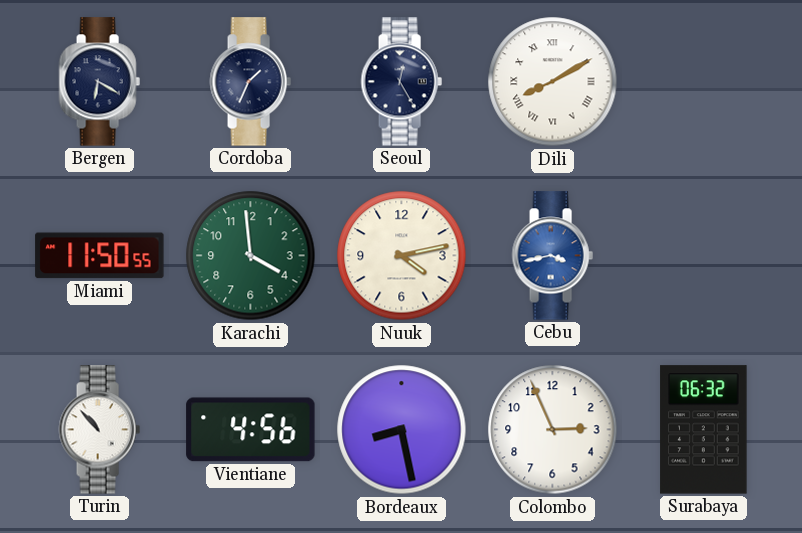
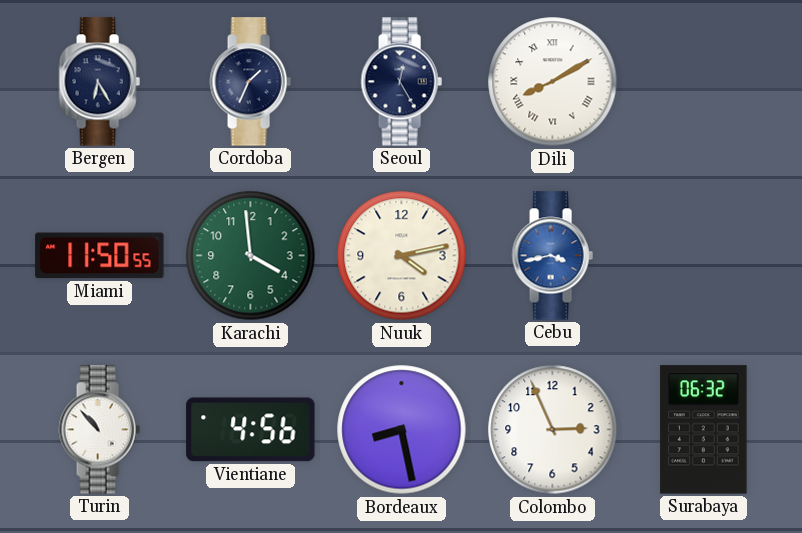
Bergen: 6:20 -> 6:25 (99, 82)
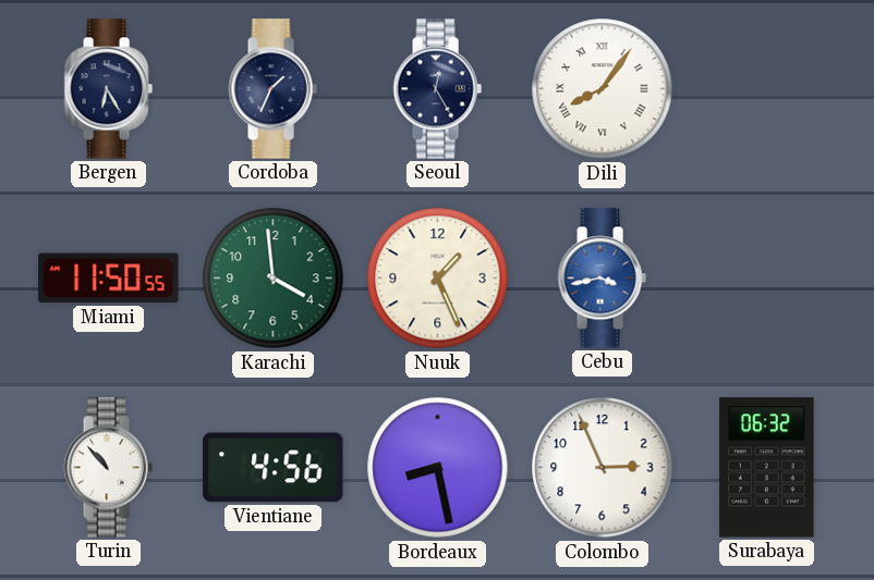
Dili: 8:10 -> 8:06 (603, 89)
Nuuk: 4:13 -> 1:26 (438, 279)
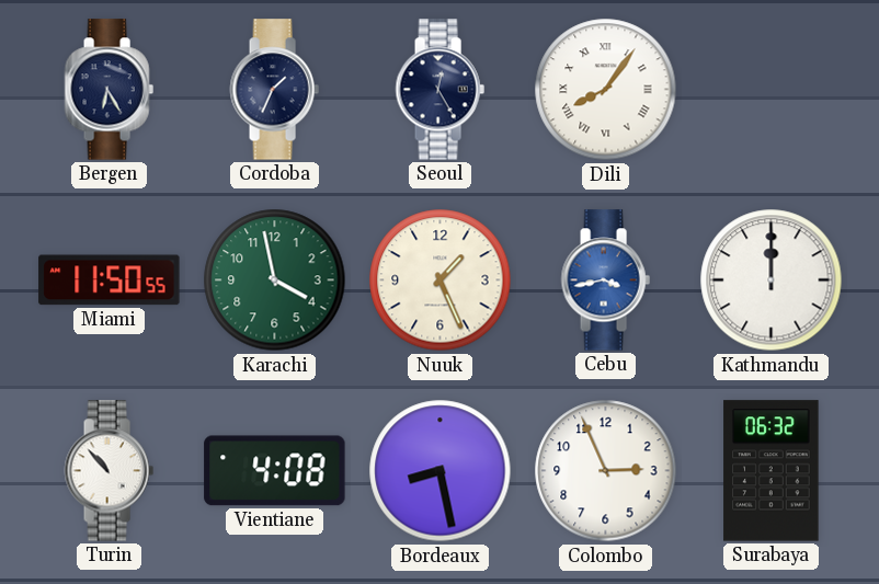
Karachi: 3:59 -> 3:58 (275, 280)
Kathmandu: none -> 12:00 (772, 280)
Vientiane: 4:56 -> 4:08 (275, 471)
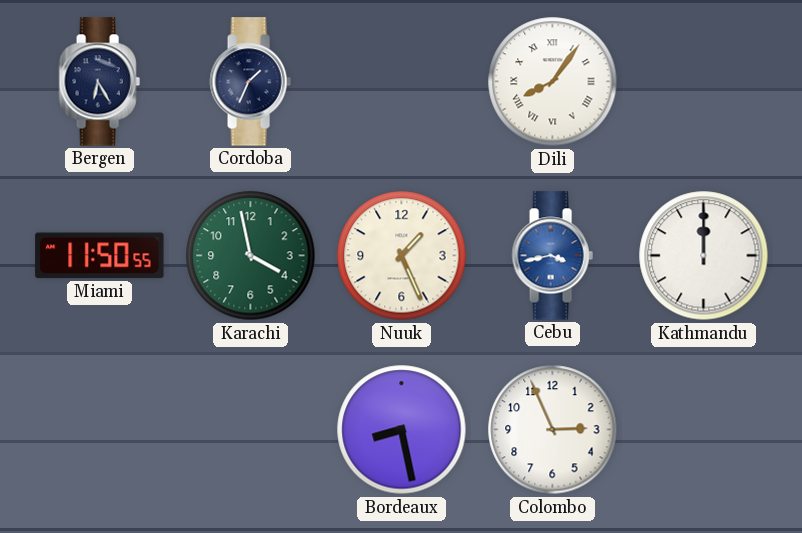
Seoul: 12:25 -> none (439, 90)
Turin: 10:53 -> none (109, 471)
Vientiane: 4:08 -> none (275, 471)
Surabaya: 06:32 -> none (772, 471)
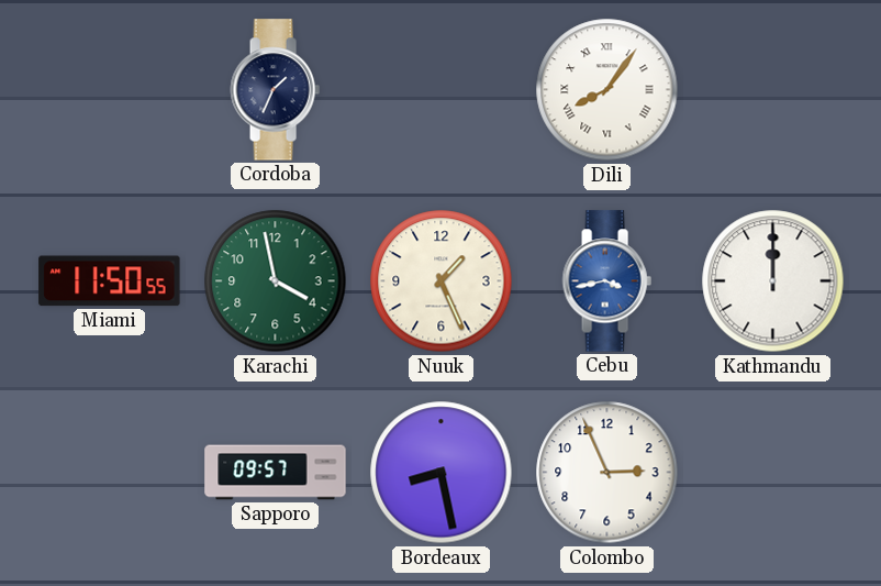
Bergen: 6:25 -> none (99, 82)
Sapporo: none -> 09:57 (276, 473)
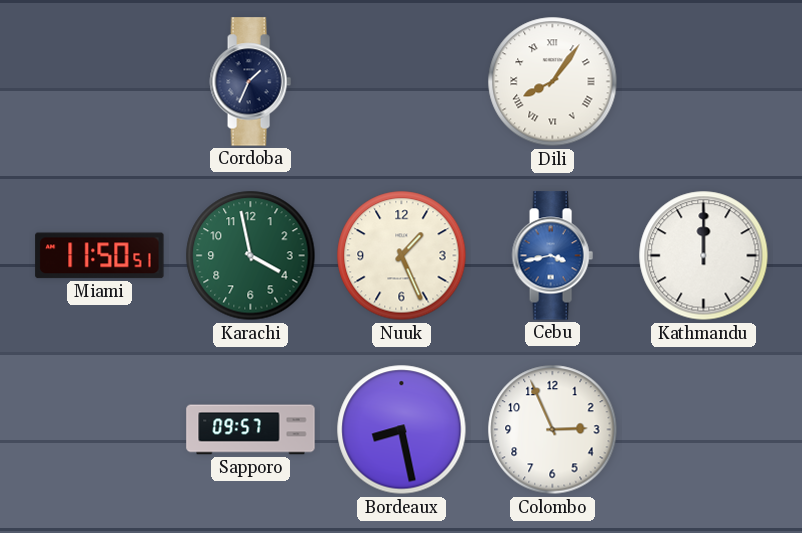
Miami: 11:50:55 -> 11:50:51 (100, 256)
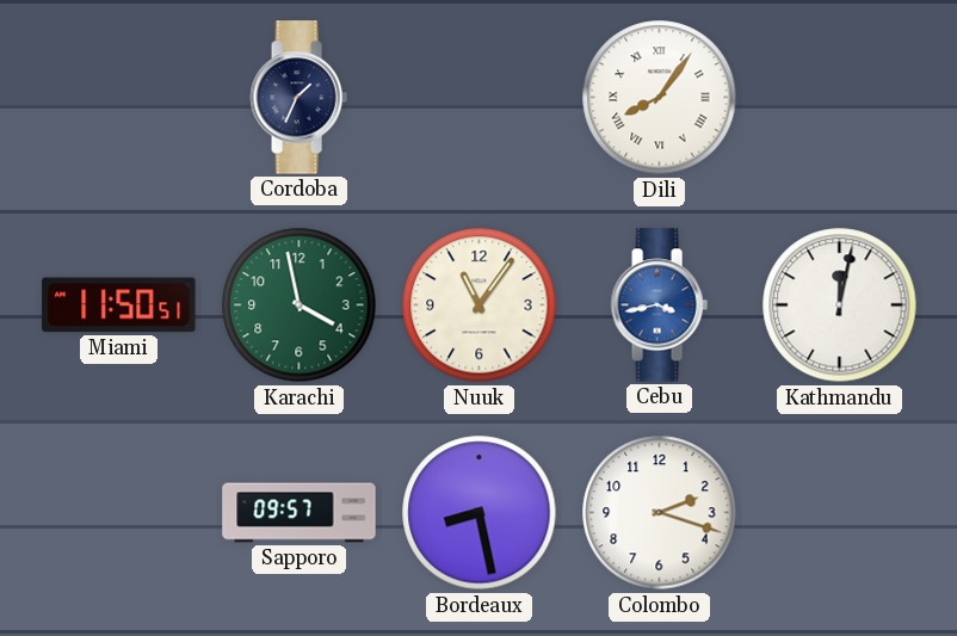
Nuuk: 1:26 -> 11:06 (480, 305)
Kathmandu: 12:00 -> 12:02 (840, 305)
Colombo: 2:56 -> 2:18 (660, 513)
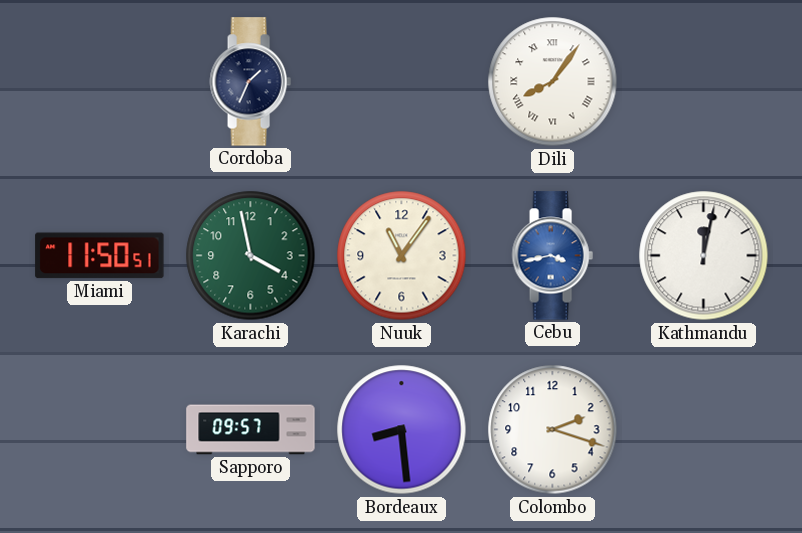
Bordeaux: 8:28 -> 8:29 (402, 430)
